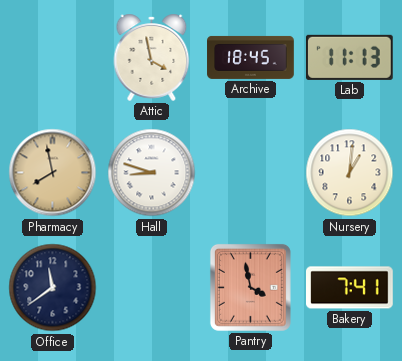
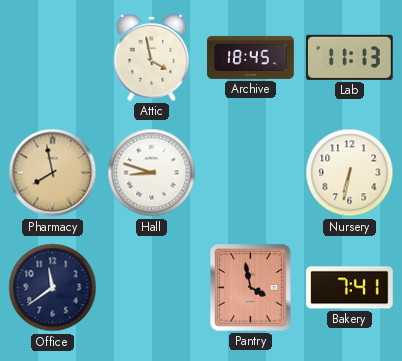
Nursery: 1:01 -> 6:32 (350, 173)
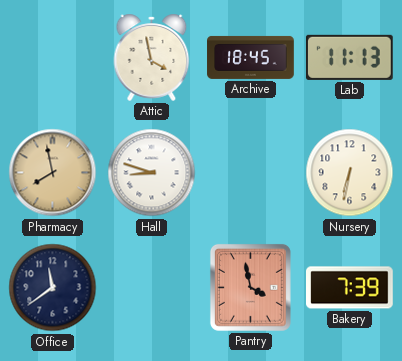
Bakery: 7:41 -> 7:39 (350, 288)
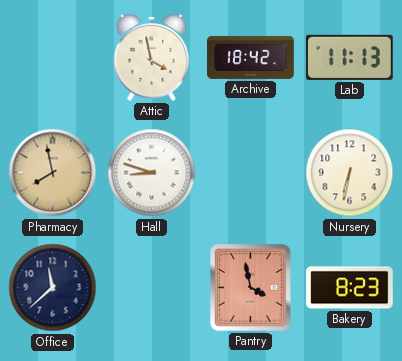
Archive: 18:45 -> 18:42 (251, 57)
Office: 11:39 -> 11:38 (53, 288)
Bakery: 7:39 -> 8:23 (350, 288)
